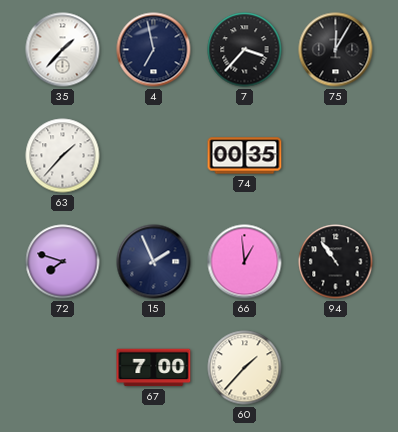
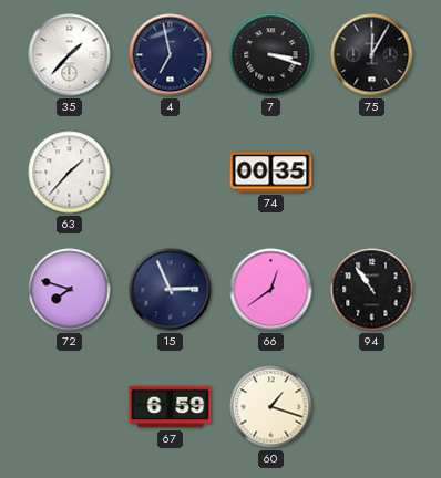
7: 3:37 -> 3:18 (271, 55)
15: 1:56 -> 2:56 (171, 290)
66: 12:59 -> 12:39 (271, 290)
67: 7:00 -> 6:59 (171, 407)
60: 1:37 -> 1:18 (271, 407)
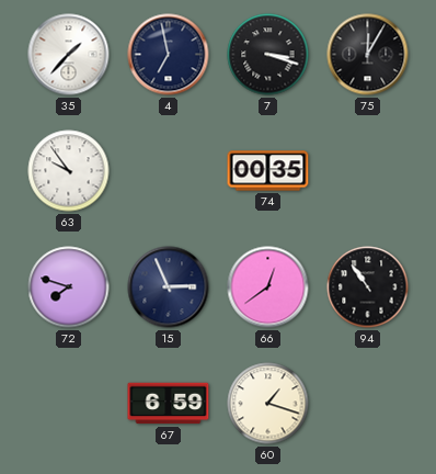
63: 1:37 -> 9:54 (69, 171)
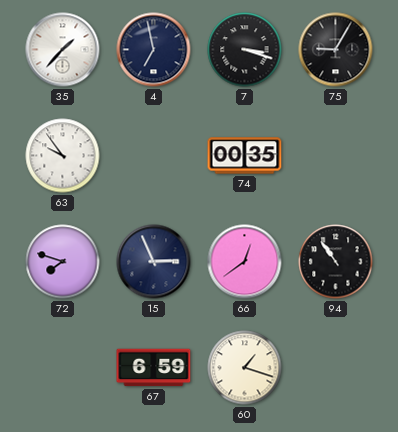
75: 12:05 -> 9:05 (336, 50)
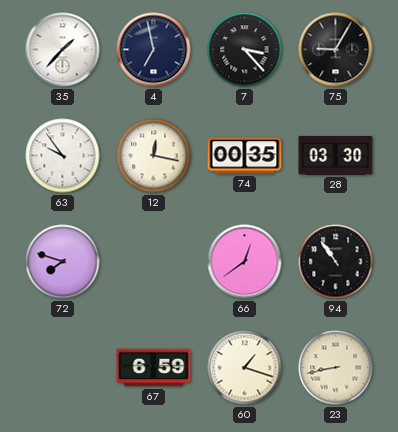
7: 3:18 -> 3:23 (245, 50)
12: none -> 12:17 (154, 156)
28: none -> 03:30 (336, 155)
15: 2:56 -> none (154, 262)
23: none -> 8:43 (336, 368)
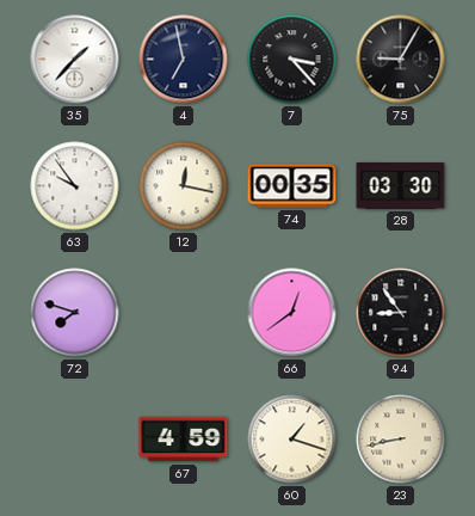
94: 10:54 -> 8:54 (401, 313)
67: 6:59 -> 4:59 (184, 440)
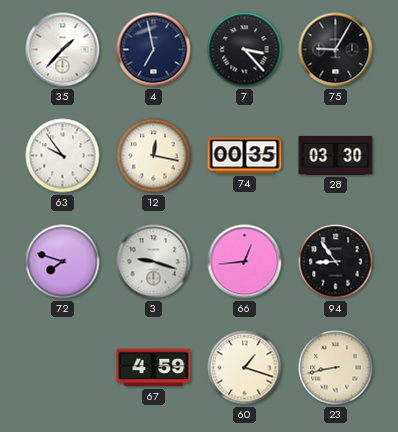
3: none -> 9:18 (154, 262)
66: 12:39 -> 12:44 (245, 262)
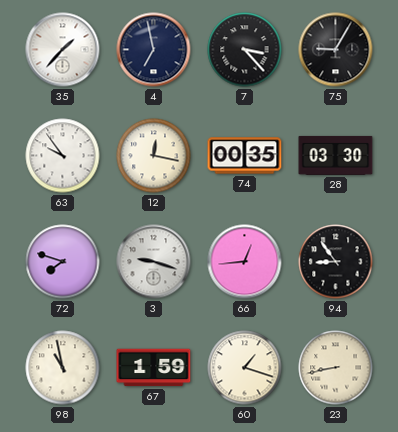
98: none -> 10:58 (63, 368)
67: 4:59 -> 1:59 (154, 368)
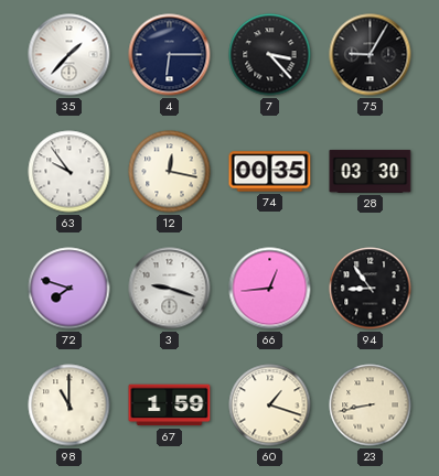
4: 6:58 -> 6:15 (170, 55)
98: 10:58 -> 11:00 (69, 405)
